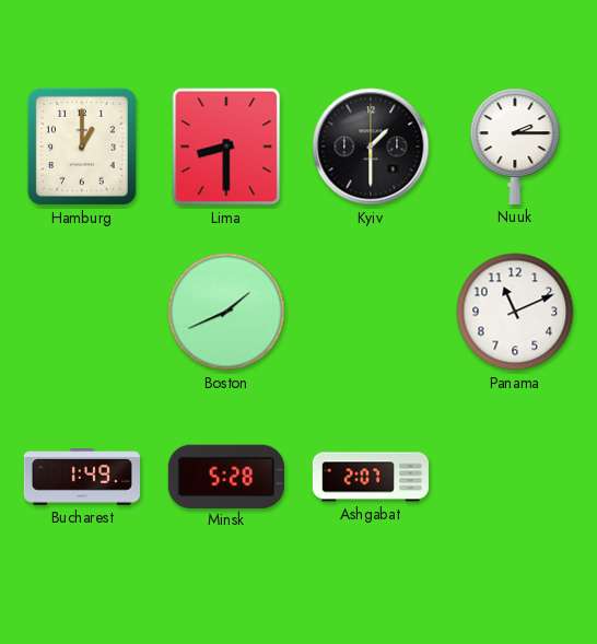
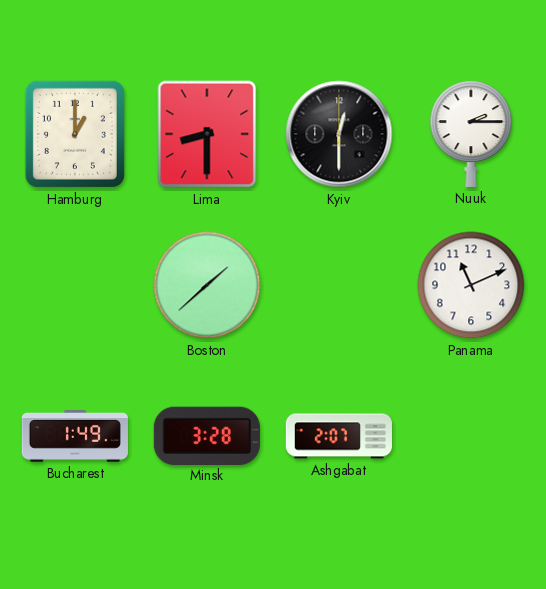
Kyiv: 1:30 -> 12:30 (339, 134)
Boston: 1:41 -> 1:38 (207, 285)
Minsk: 5:28 -> 3:28 (207, 435)
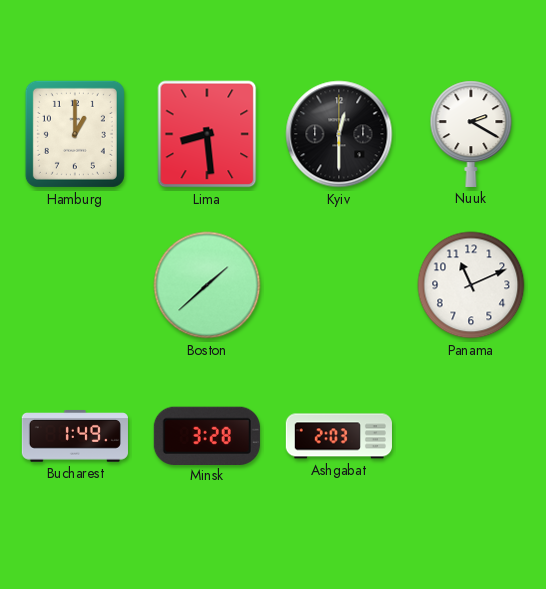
Lima: 8:30 -> 8:29 (207, 134)
Nuuk: 2:15 -> 2:20 (471, 134)
Ashgabat: 2:07 -> 2:03 (339, 436)
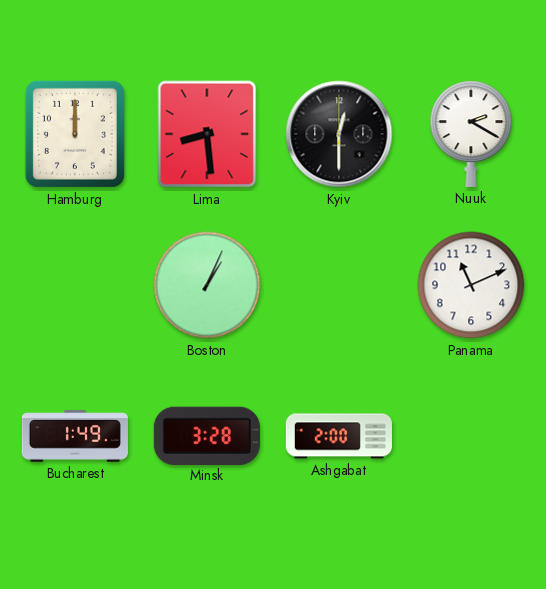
Hamburg: 1:00 -> 12:00 (75, 134)
Boston: 1:38 -> 1:04 (207, 285)
Ashgabat: 2:03 -> 2:00 (339, 436)
